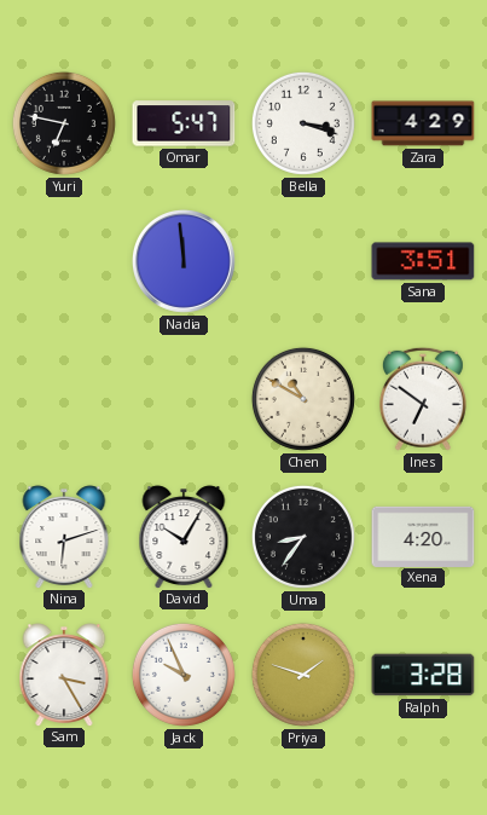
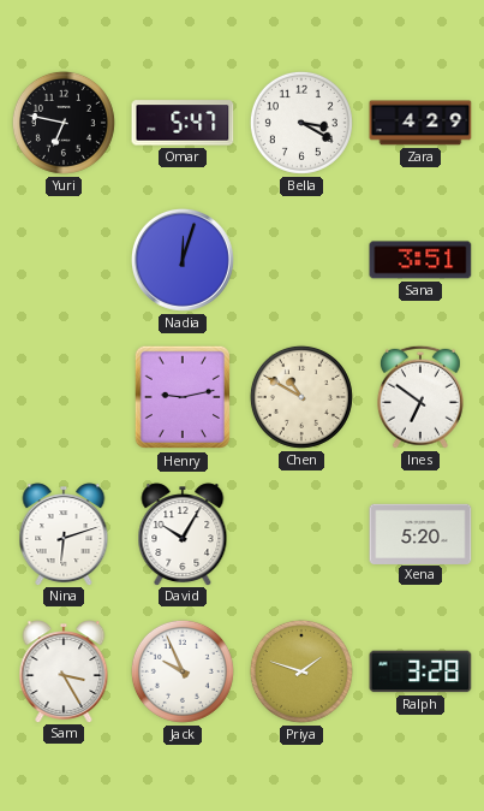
Bella: 3:18 -> 3:20 (301, 123)
Nadia: 11:59 -> 12:03 (183, 260)
Henry: none -> 9:13 (181, 397)
Uma: 8:36 -> none (303, 537)
Xena: 4:20 -> 5:20 (420, 533)
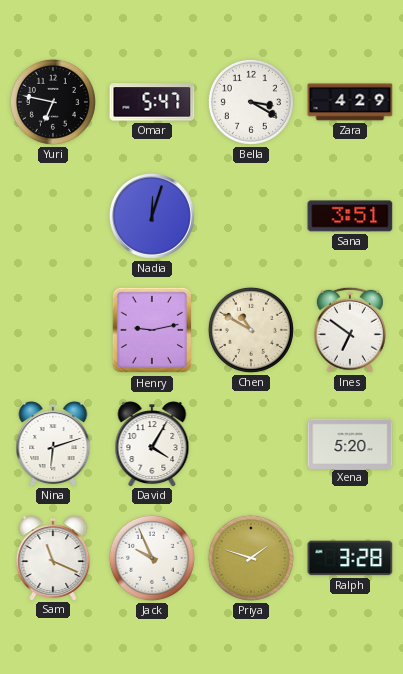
David: 10:05 -> 4:05 (152, 444)
Sam: 3:25 -> 11:19 (53, 558)
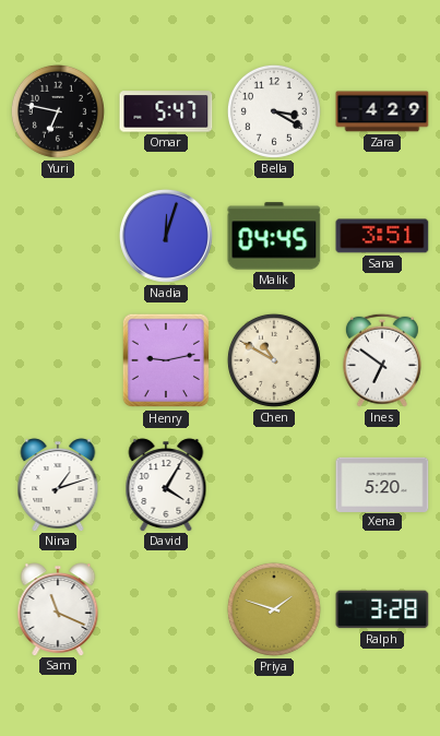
Malik: none -> 04:45 (274, 236)
Nina: 6:12 -> 1:12 (58, 485)
Jack: 9:56 -> none (152, 558)
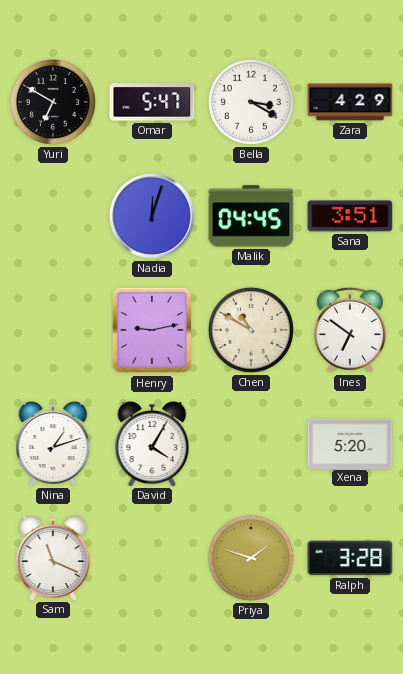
Yuri: 6:47 -> 6:50 (53, 102)
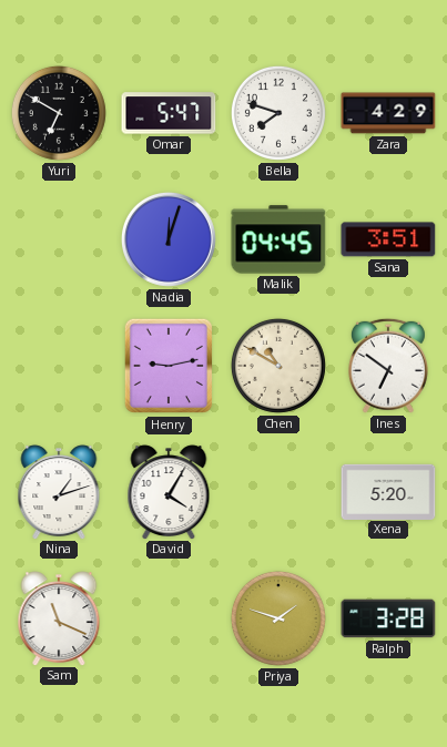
Bella: 3:20 -> 7:48 (278, 113)
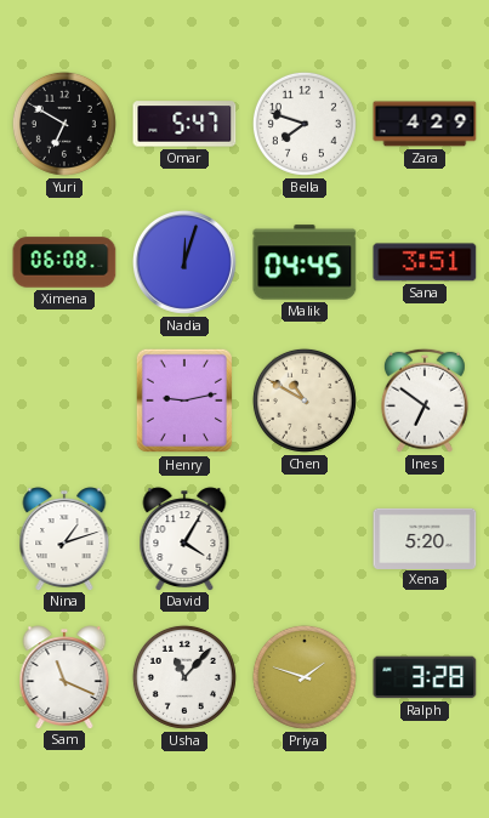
Ximena: none -> 06:08 (64, 262)
Usha: none -> 11:07 (184, 677)
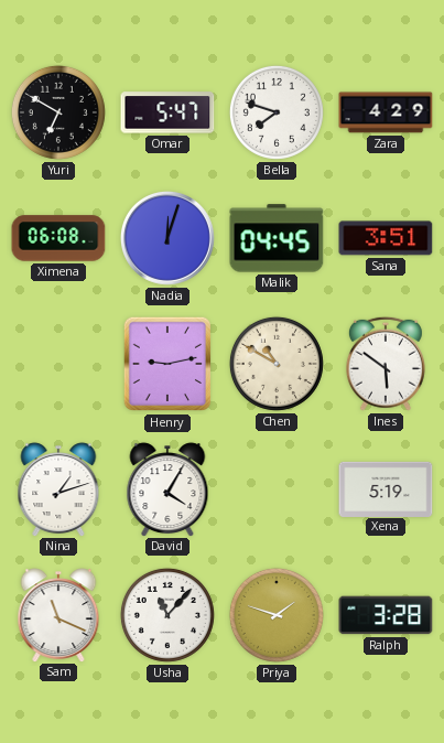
Ines: 6:51 -> 5:51 (386, 364)
Xena: 5:20 -> 5:19 (386, 488)
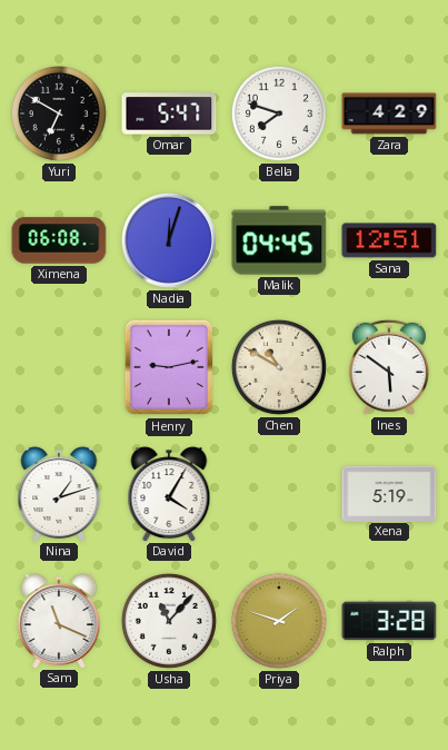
Sana: 3:51 -> 12:51 (389, 240)
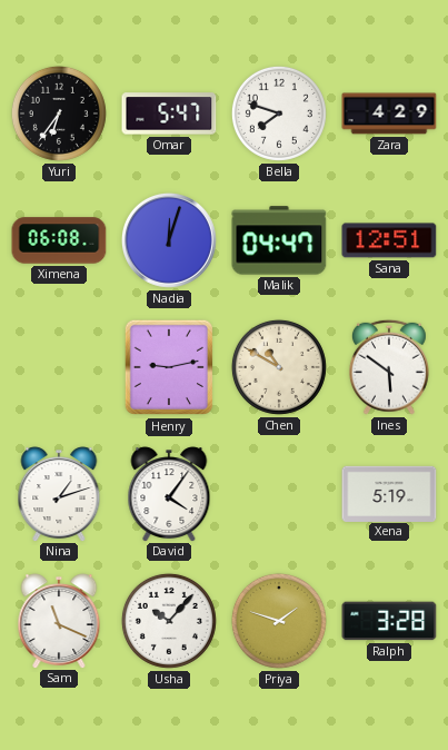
Yuri: 6:50 -> 6:36 (59, 114)
Malik: 04:45 -> 04:47 (279, 240)
David: 4:05 -> 4:06 (169, 494)
Usha: 11:07 -> 10:07 (169, 621)
